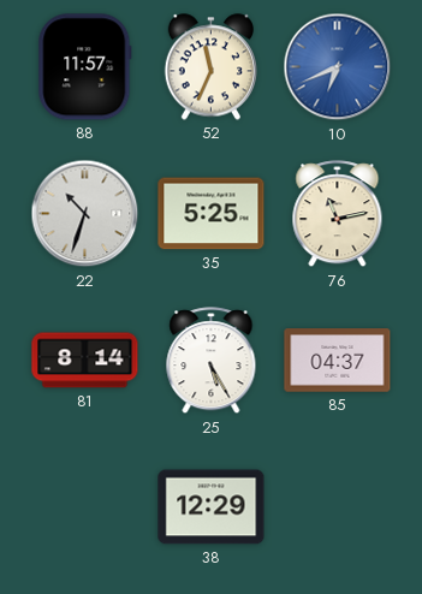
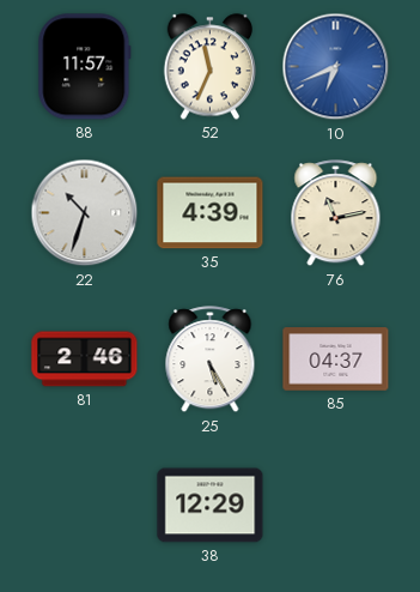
35: 5:25 -> 4:39 (211, 213)
81: 8:14 -> 2:46 (85, 360)
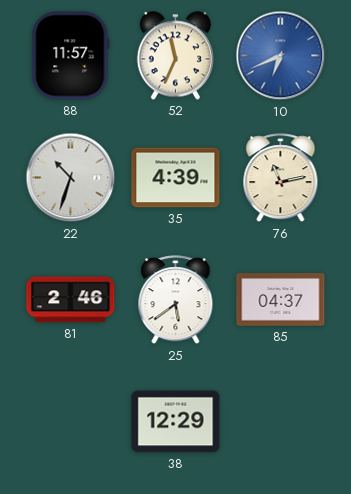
25: 5:25 -> 5:39 (176, 300)
